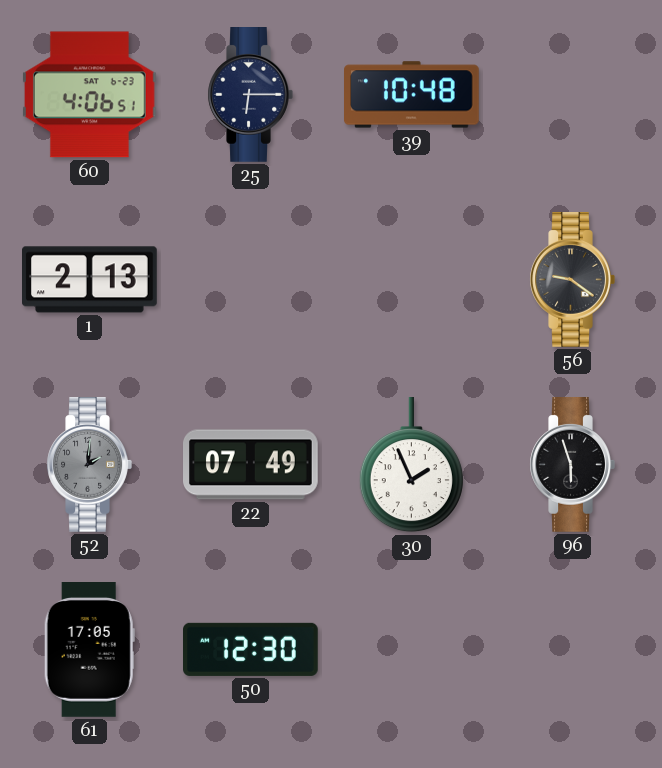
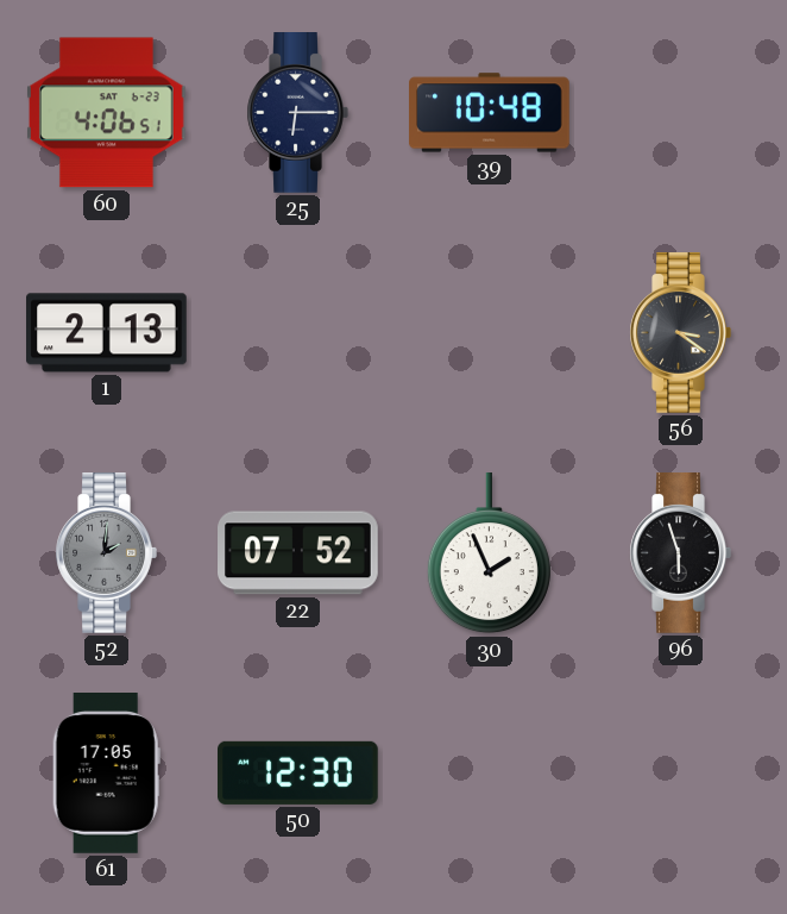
56: 9:21 -> 3:21 (680, 333)
22: 07:49 -> 07:52 (298, 553)
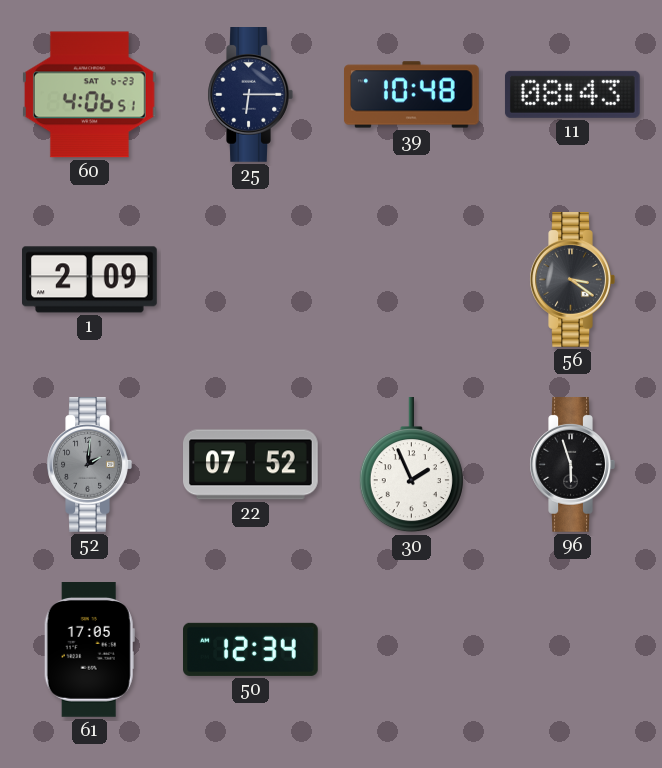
11: none -> 08:43 (572, 94)
1: 2:13 -> 2:09 (90, 280)
50: 12:30 -> 12:34 (251, 649)
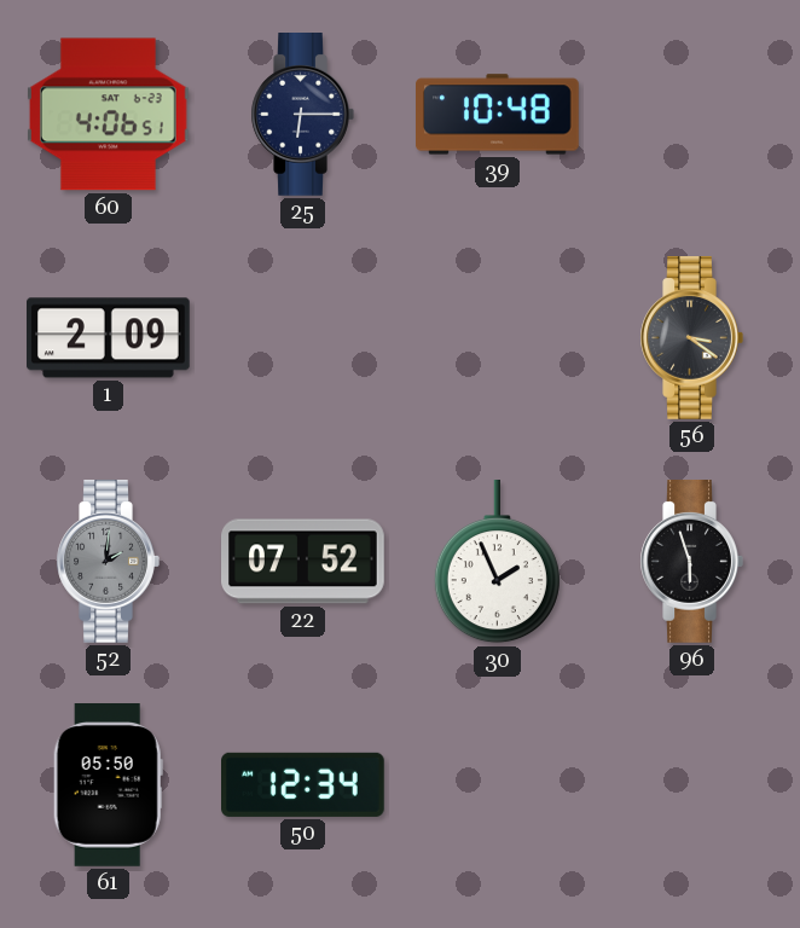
11: 08:43 -> none (572, 94)
61: 17:05 -> 05:50 (108, 785)
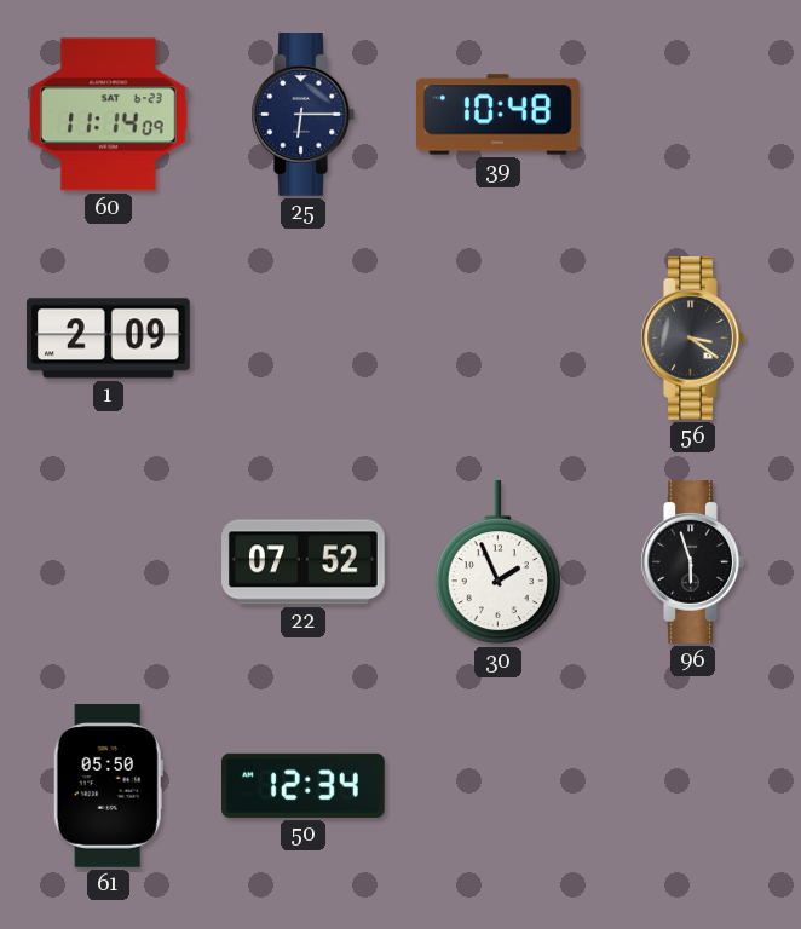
60: 4:06 -> 11:14 (108, 115)
52: 2:01 -> none (108, 562)
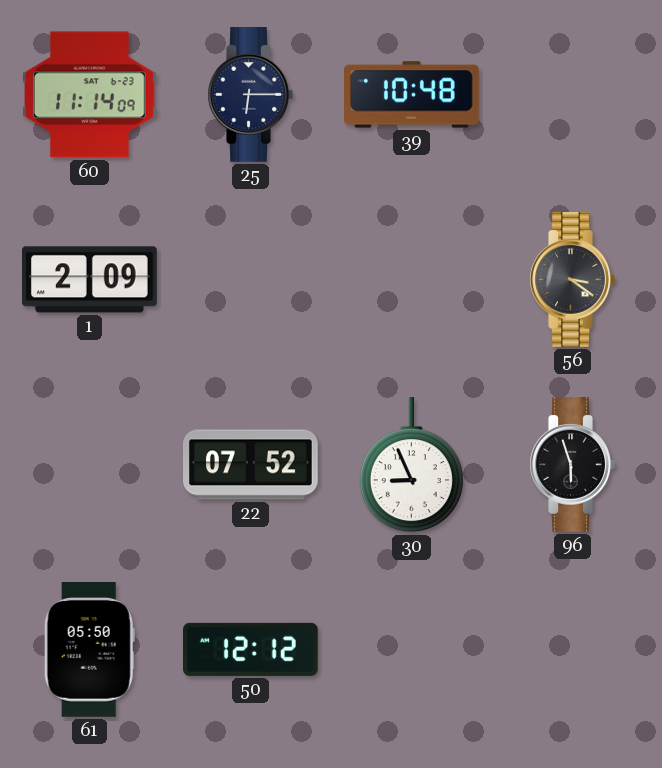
30: 1:56 -> 8:56 (411, 466)
50: 12:34 -> 12:12 (251, 649)
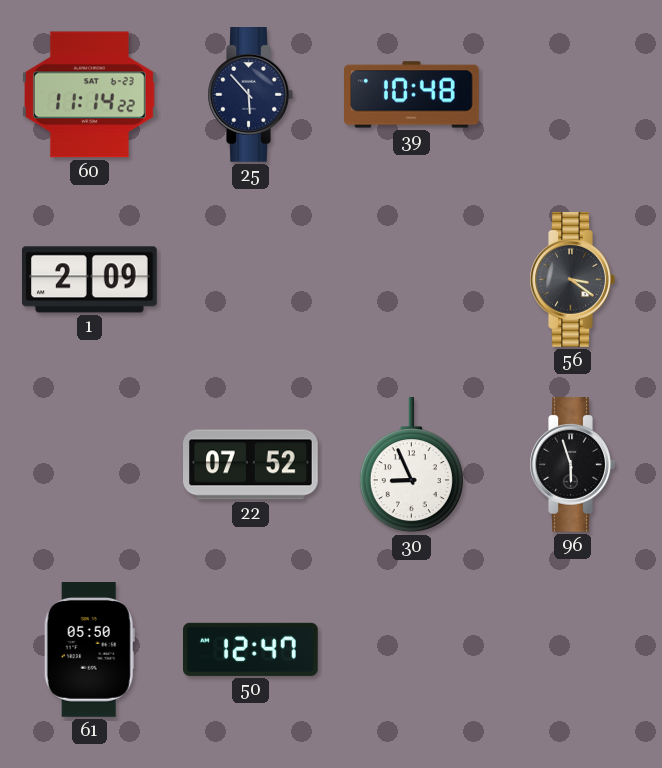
60: 11:14:09 -> 11:14:22 (89, 95)
25: 6:15 -> 5:53 (250, 95)
50: 12:12 -> 12:47 (251, 649)
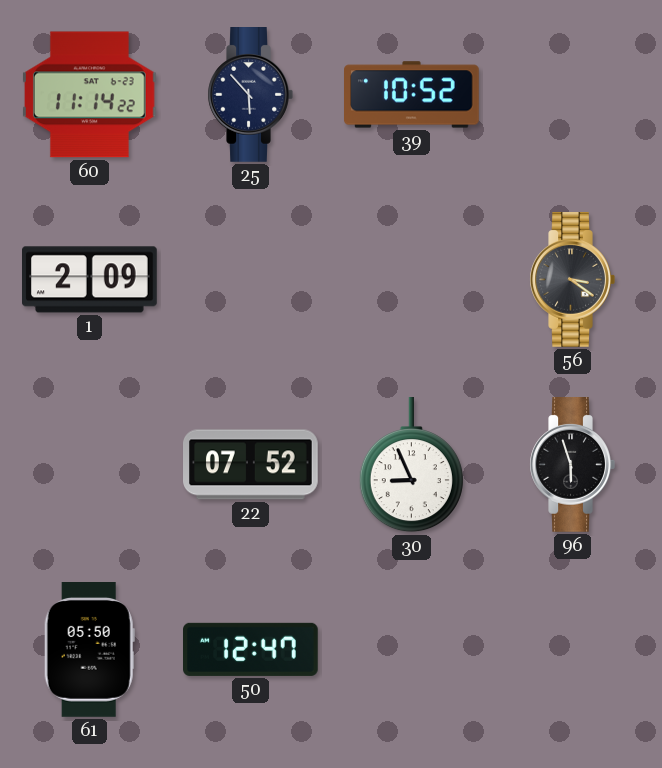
39: 10:48 -> 10:52 (412, 95)
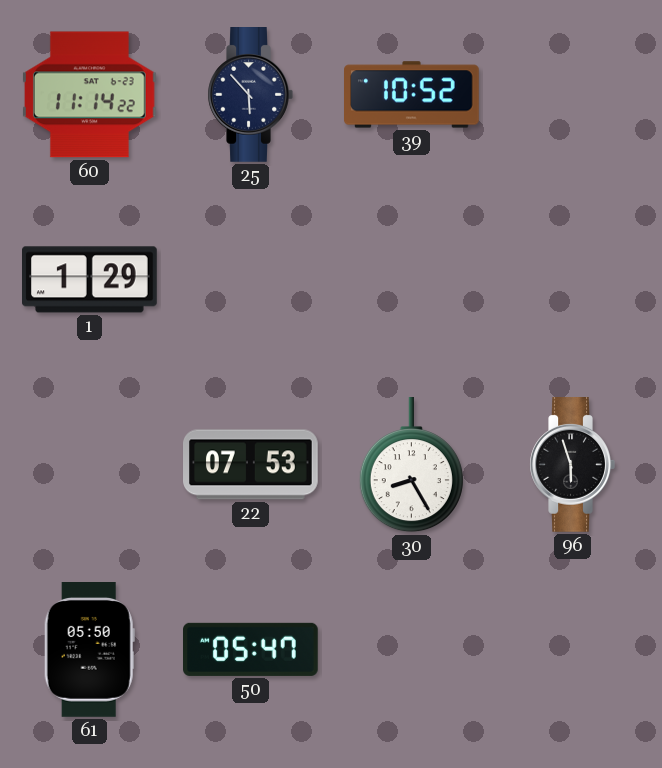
1: 2:09 -> 1:29 (90, 280)
56: 3:21 -> none (572, 280)
22: 07:52 -> 07:53 (251, 465)
30: 8:56 -> 8:25 (411, 466)
50: 12:47 -> 05:47 (251, 649)
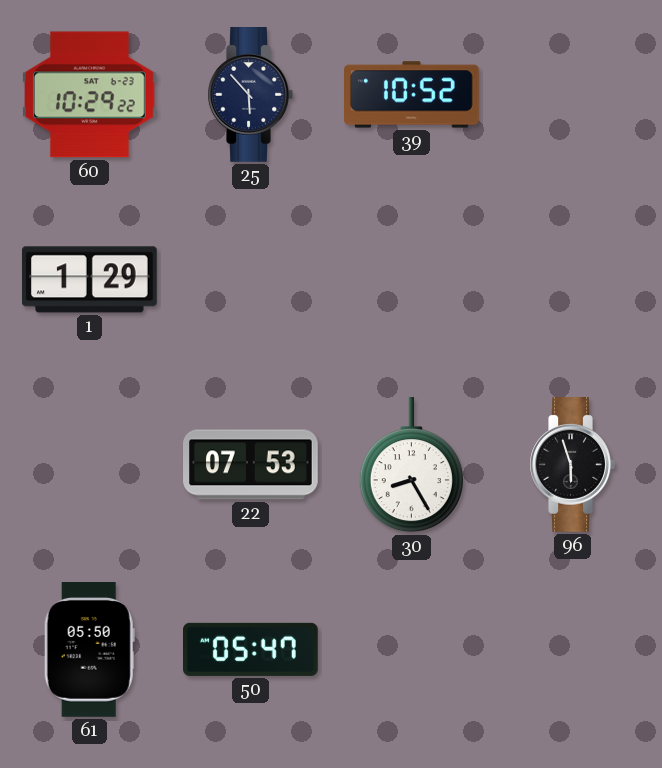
60: 11:14 -> 10:29 (89, 95)
